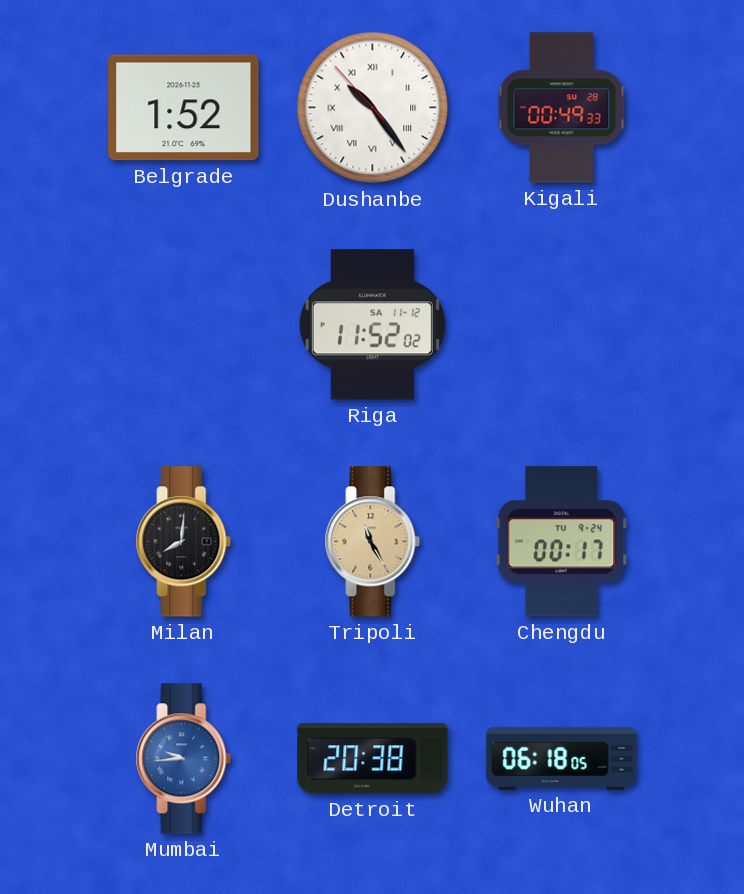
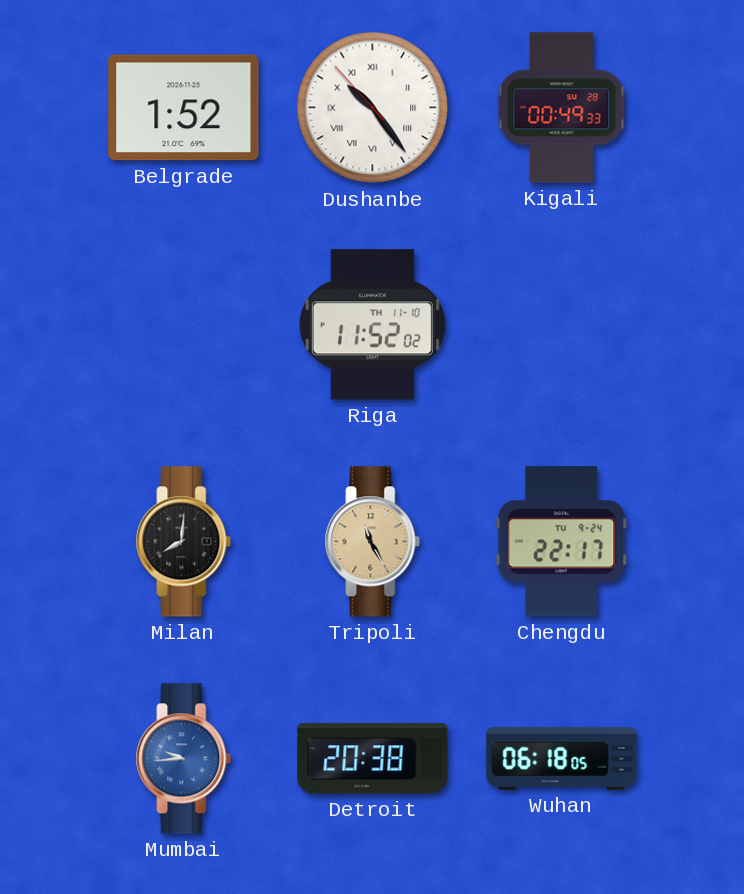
Riga date: SA 11-12 -> TH 11-10 (372, 325)
Chengdu: 00:17 -> 22:17 (562, 542)
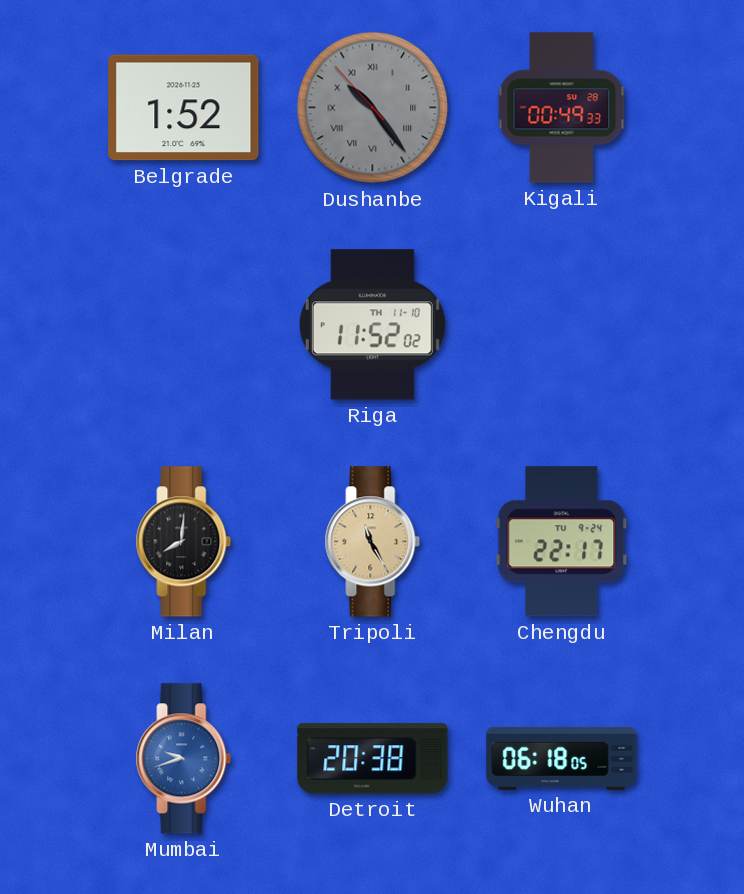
Dushanbe dial: white -> grey (373, 108)
Mumbai: 9:44 -> 9:42 (184, 759)
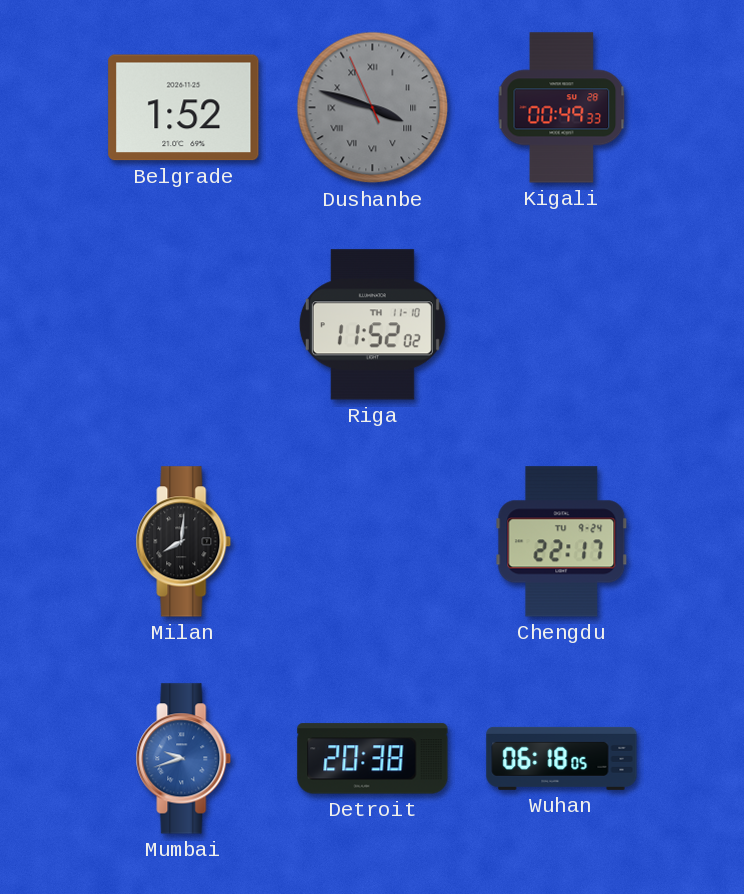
Dushanbe: 10:23 -> 3:47 (373, 108)
Tripoli: 11:25 -> none (373, 542)
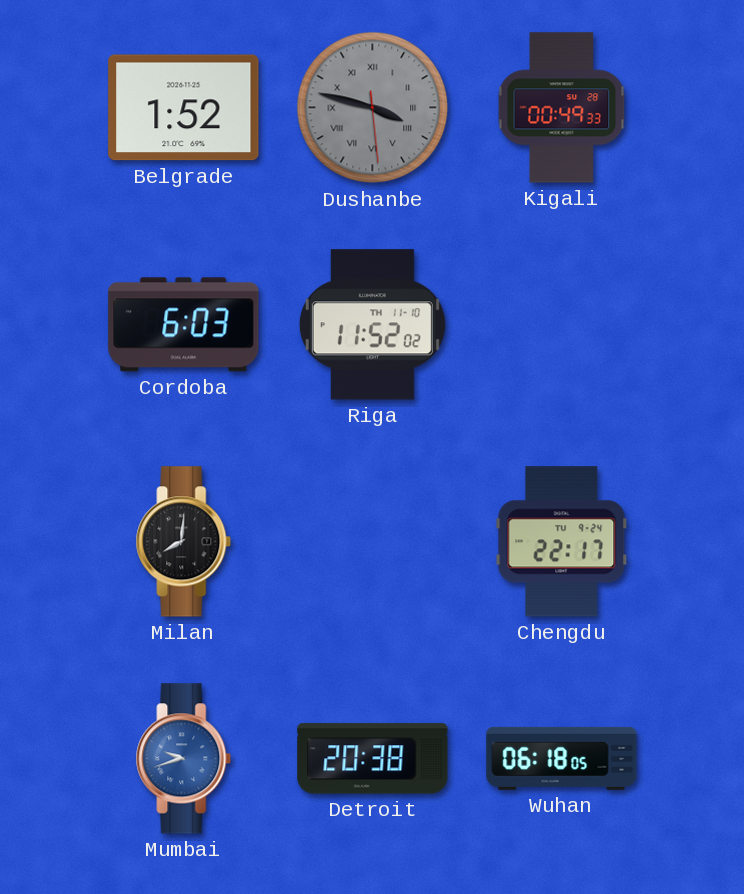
Dushanbe: 3:47:56 -> 3:47:29 (373, 108)
Cordoba: none -> 6:03 (184, 325)
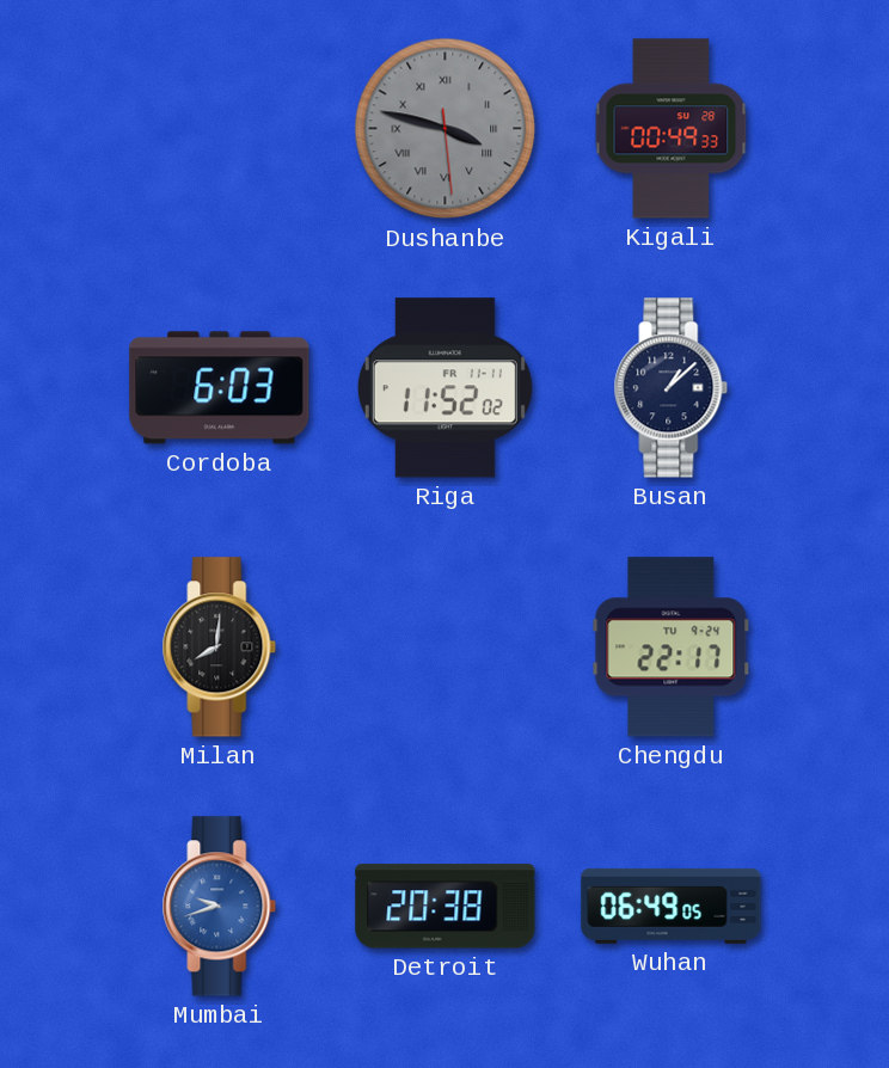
Belgrade: 1:52 -> none (184, 108)
Riga date: TH 11-10 -> FR 11-11 (444, 388)
Busan: none -> 1:08 (672, 388)
Wuhan: 06:18 -> 06:49 (672, 906)
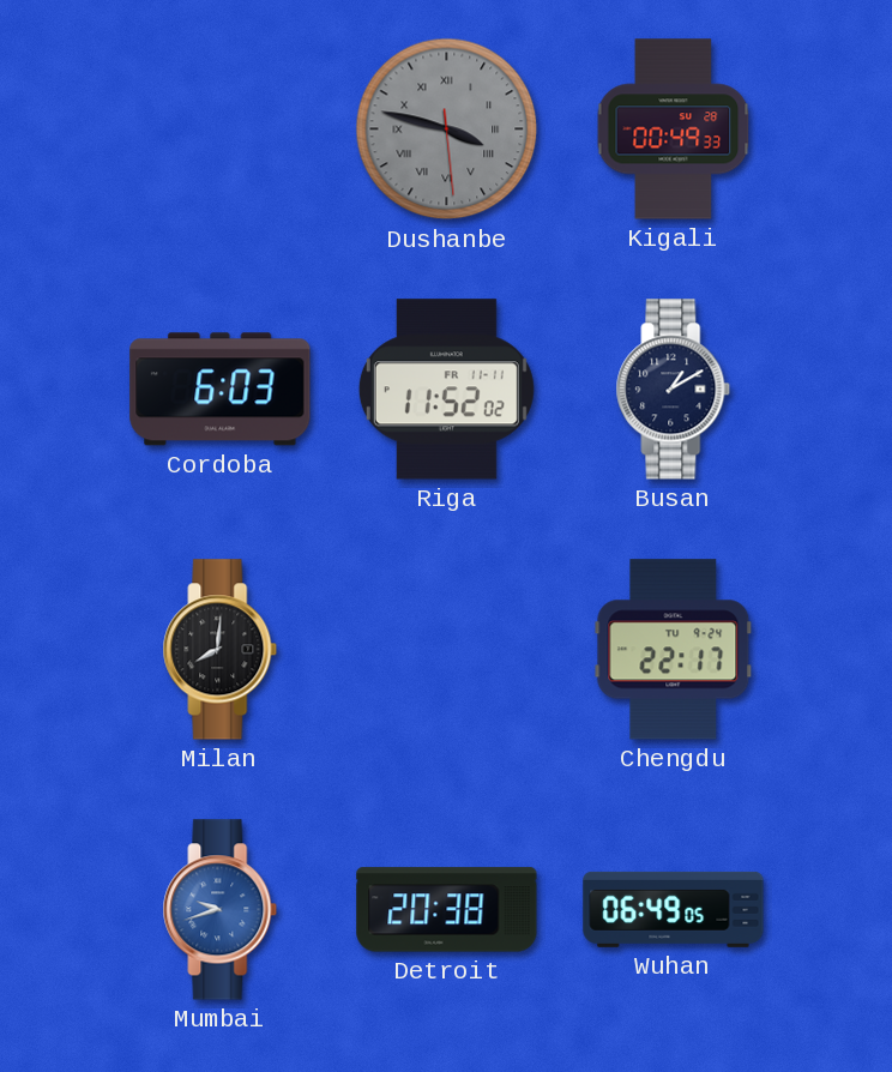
Busan: 1:08 -> 1:10 (674, 390)
